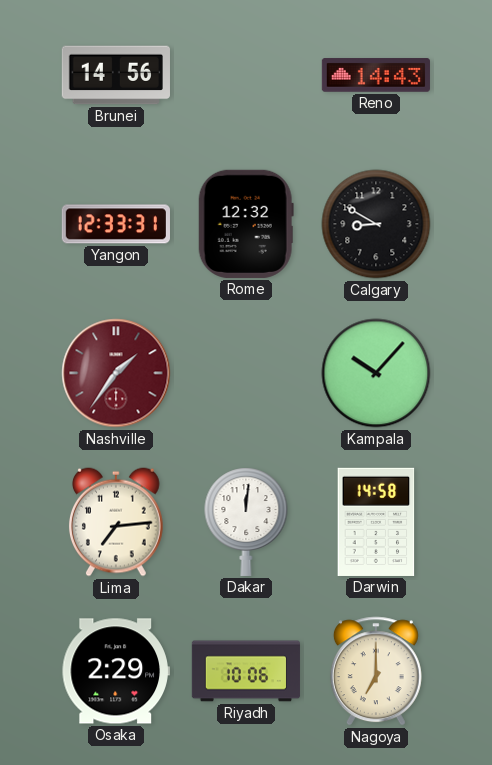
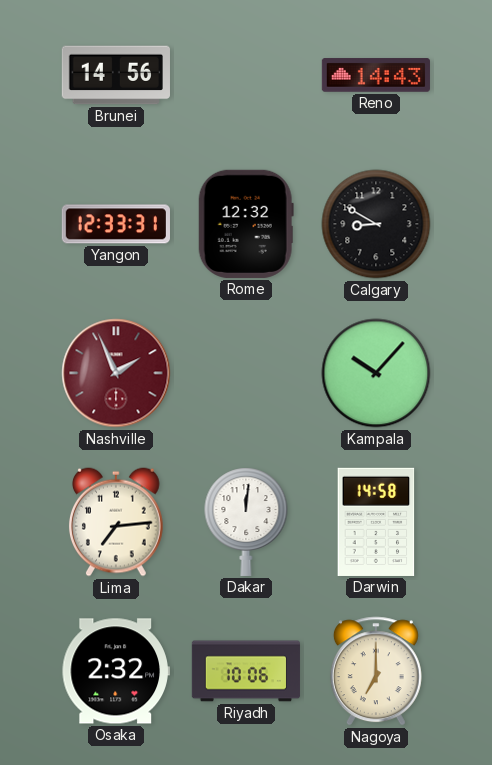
Nashville: 1:36 -> 1:56 (116, 373)
Osaka: 2:29 -> 2:32 (116, 671)
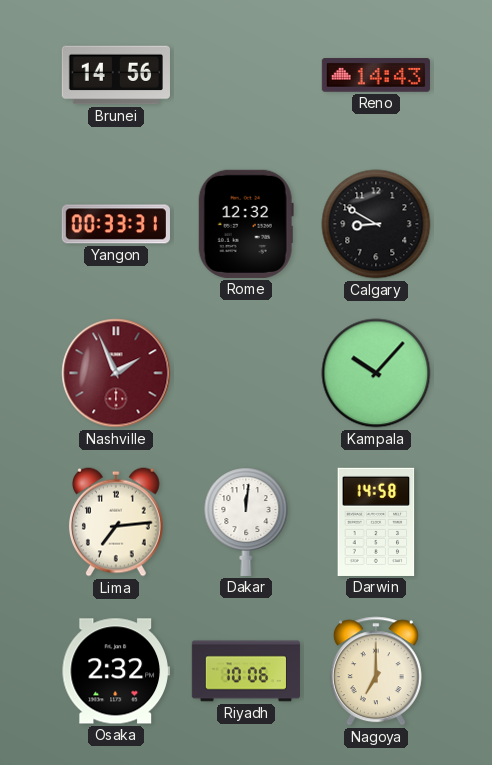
Yangon: 12:33 -> 00:33 (116, 224)
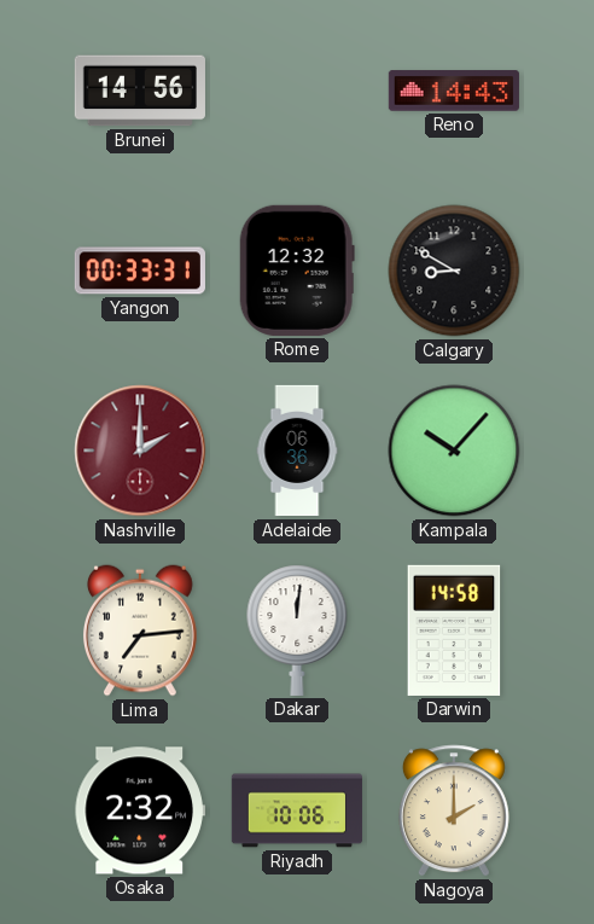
Nashville: 1:56 -> 2:00 (140, 451)
Adelaide: none -> 06:36 (297, 451)
Nagoya: 7:00 -> 2:00 (454, 810)
